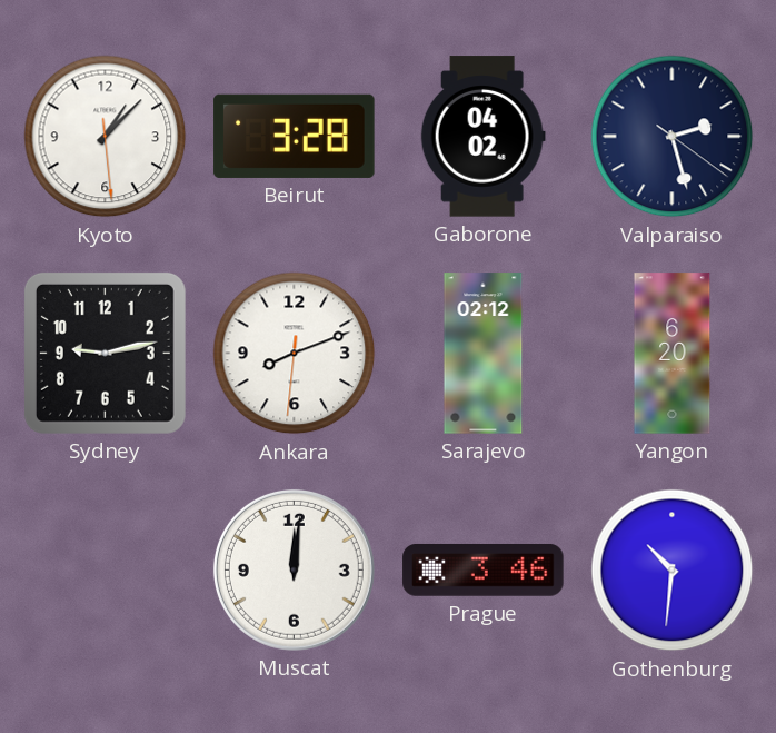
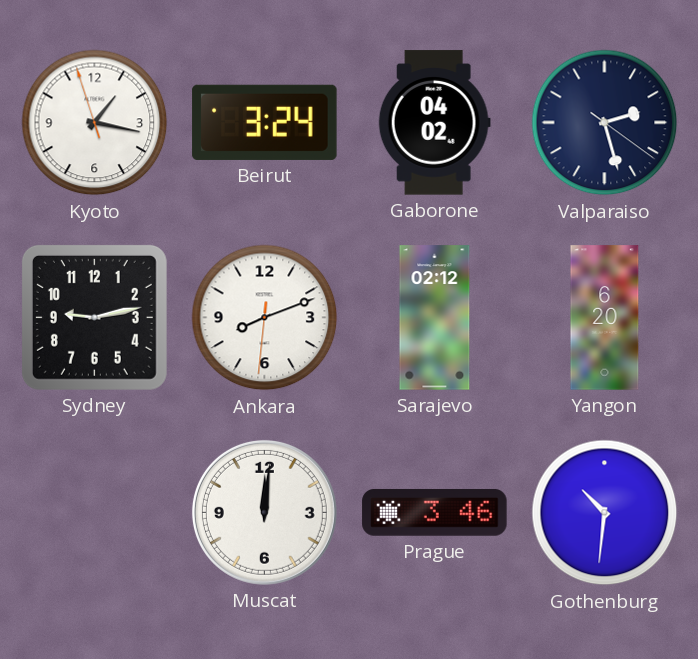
Kyoto: 1:07 -> 1:16 (95, 123)
Beirut: 3:28 -> 3:24 (265, 122)
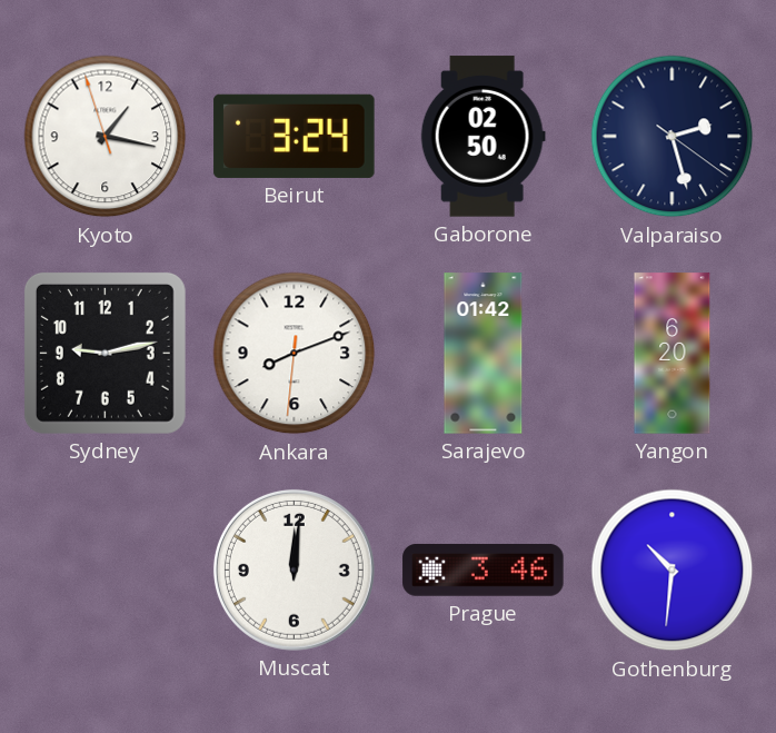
Gaborone: 04:02 -> 02:50 (482, 137)
Sarajevo: 02:12 -> 01:42 (484, 354)
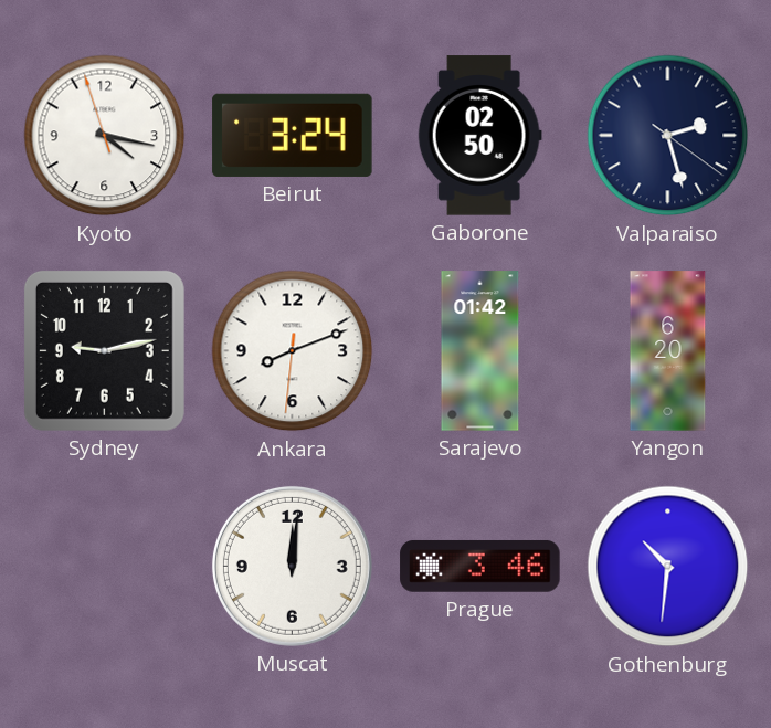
Kyoto: 1:16 -> 4:16 (105, 136)
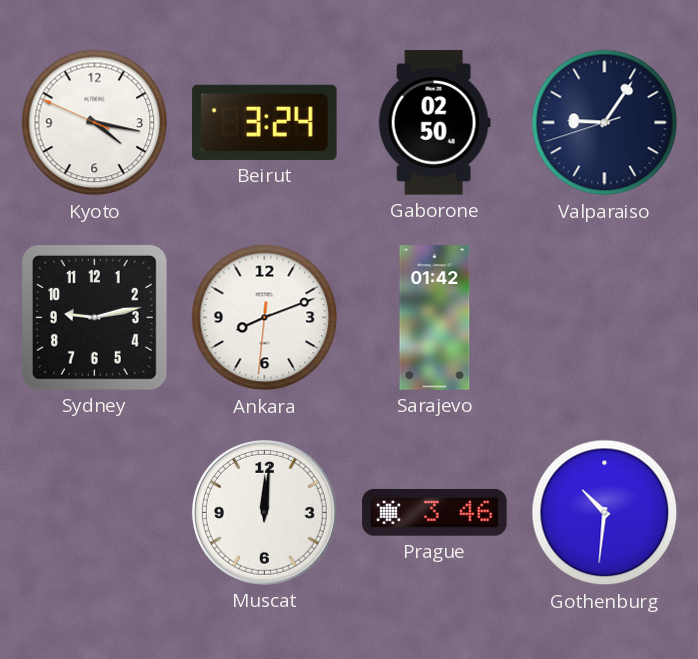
Kyoto: 4:16:57 -> 4:16:49 (95, 123)
Valparaiso: 2:27 -> 9:05 (605, 123)
Yangon: 6:20 -> none (668, 351)
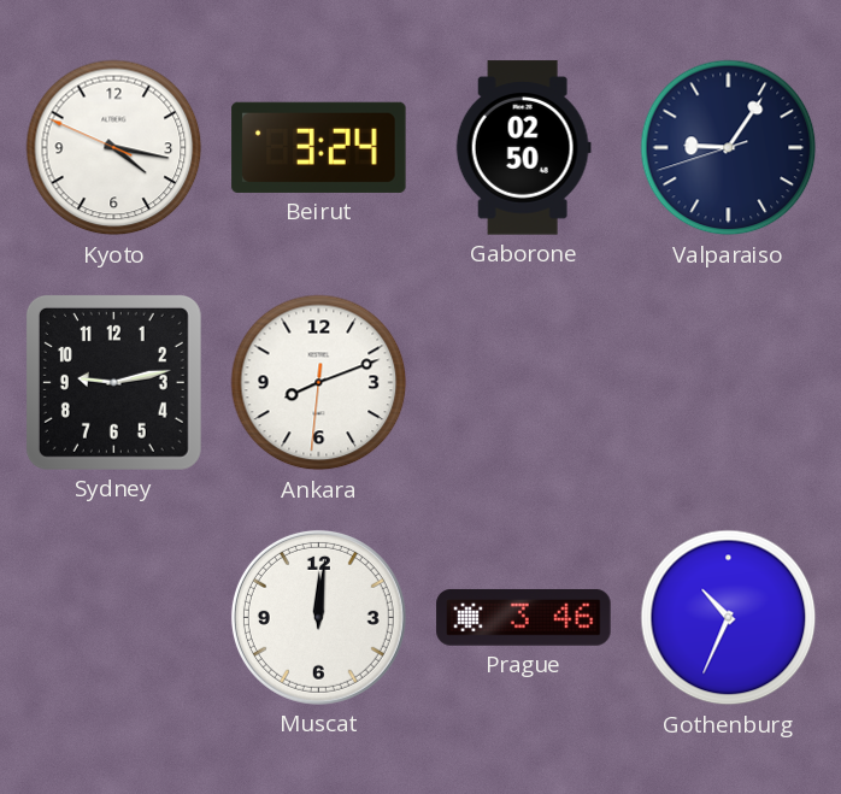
Sarajevo: 01:42 -> none (435, 318)
Gothenburg: 10:31 -> 10:34 (729, 618)
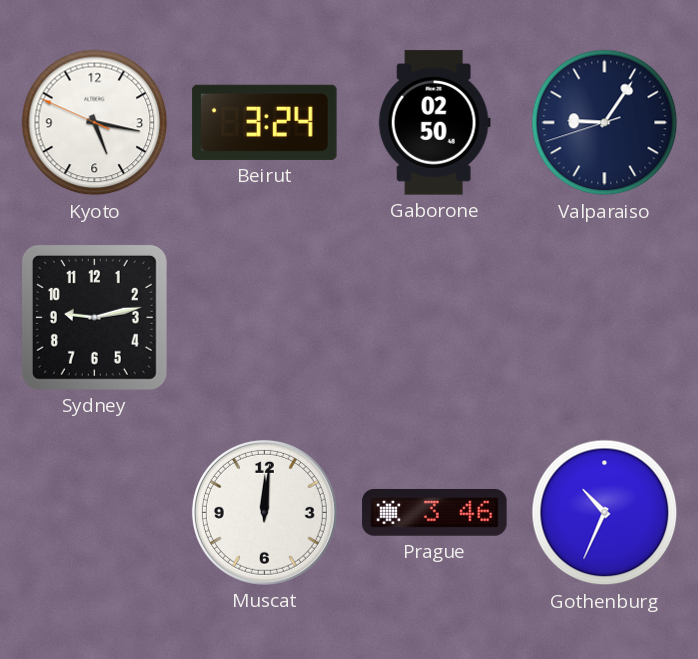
Kyoto: 4:16 -> 5:16 (95, 123)
Ankara: 8:11 -> none (319, 383)
